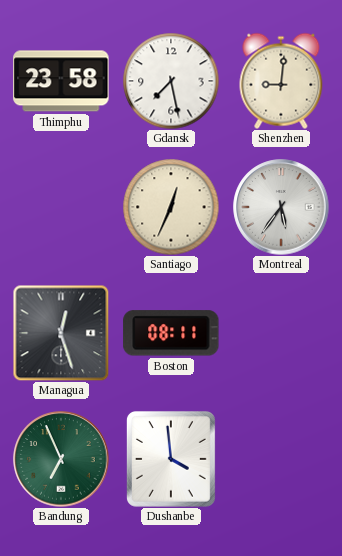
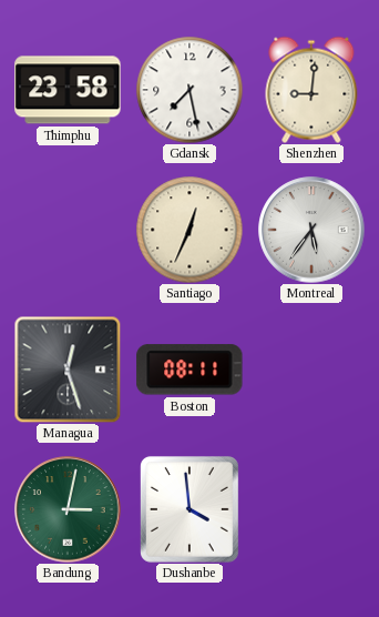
Bandung: 6:56 -> 3:02 (68, 509)
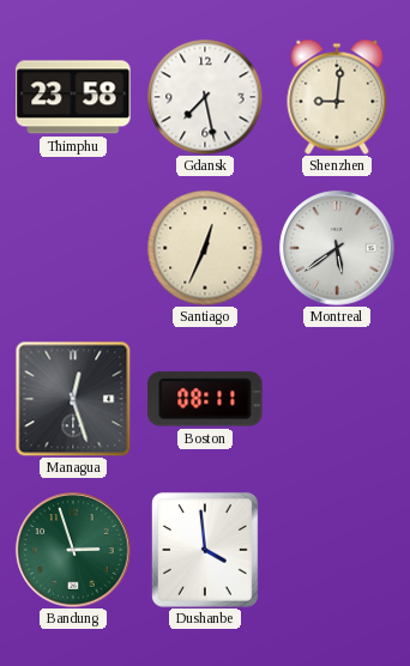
Montreal: 5:36 -> 5:39 (337, 248)
Bandung: 3:02 -> 2:57 (73, 550)
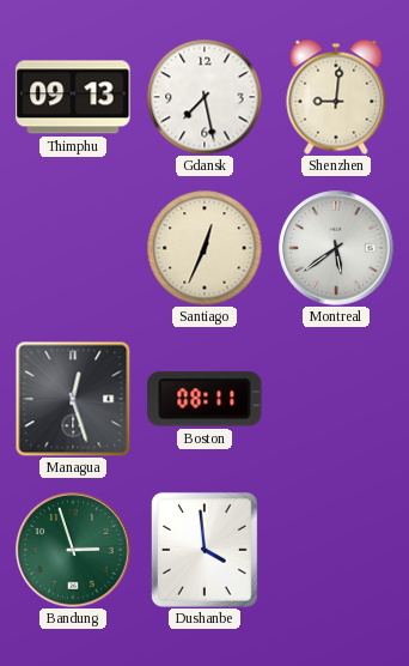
Thimphu: 23:58 -> 09:13 (73, 97)
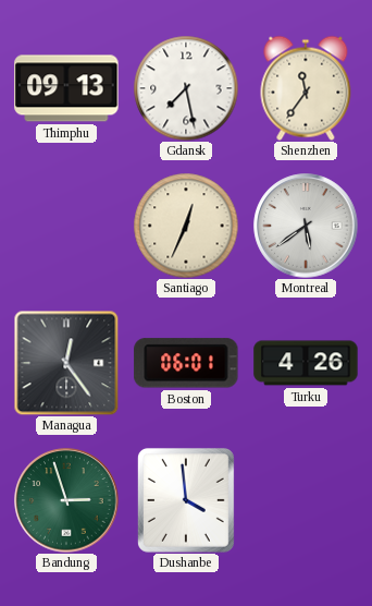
Shenzhen: 9:01 -> 11:36 (306, 88)
Managua: 12:27 -> 12:24 (66, 363)
Boston: 08:11 -> 06:01 (186, 363)
Turku: none -> 4:26 (306, 363)
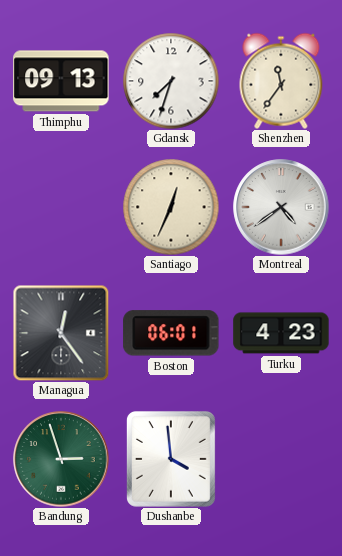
Gdansk: 7:28 -> 7:33 (171, 81)
Montreal: 5:39 -> 4:39 (281, 207)
Turku: 4:26 -> 4:23 (281, 333)
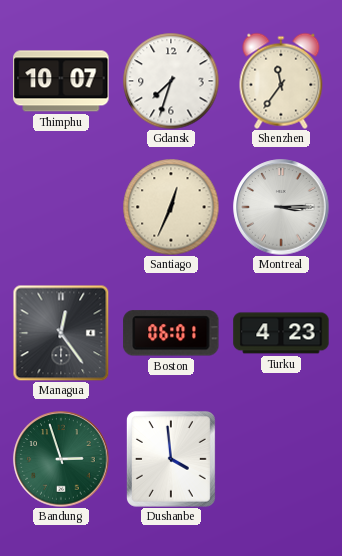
Thimphu: 09:13 -> 10:07 (61, 81)
Montreal: 4:39 -> 3:15 (281, 207)
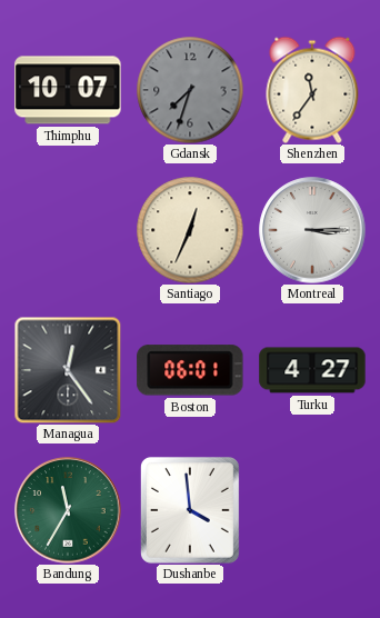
Gdansk dial: white -> grey (190, 90)
Turku: 4:23 -> 4:27 (312, 370)
Bandung: 2:57 -> 11:35 (68, 510)
